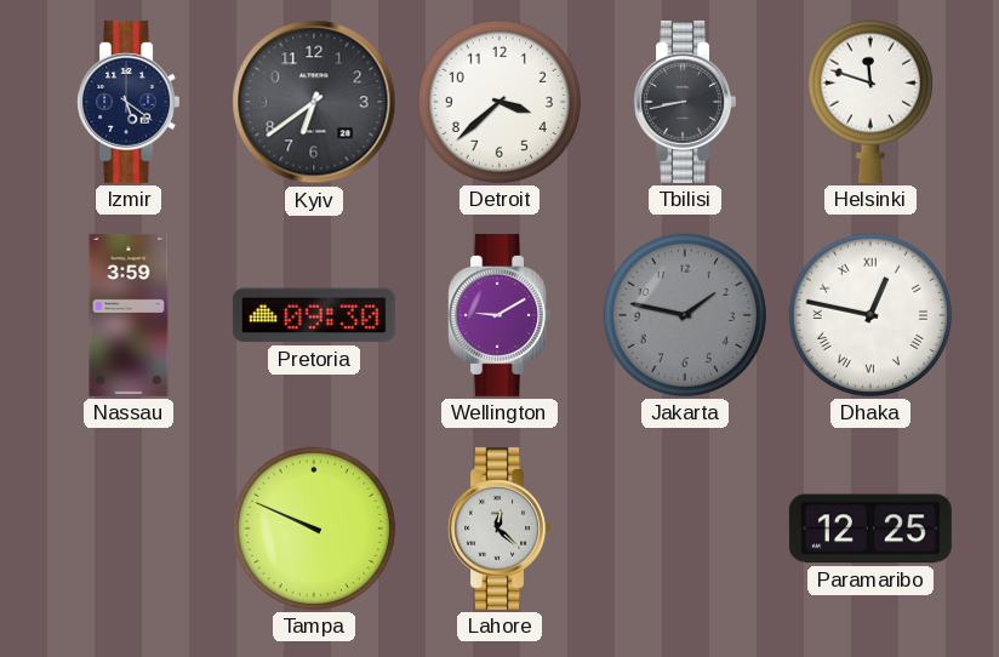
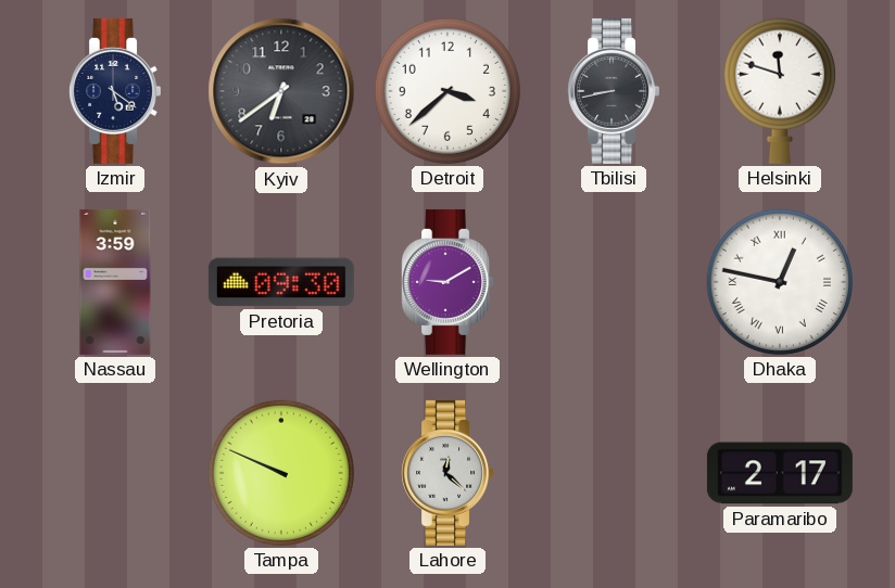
Jakarta: 1:47 -> none (685, 315)
Paramaribo: 12:25 -> 2:17 (780, 473)
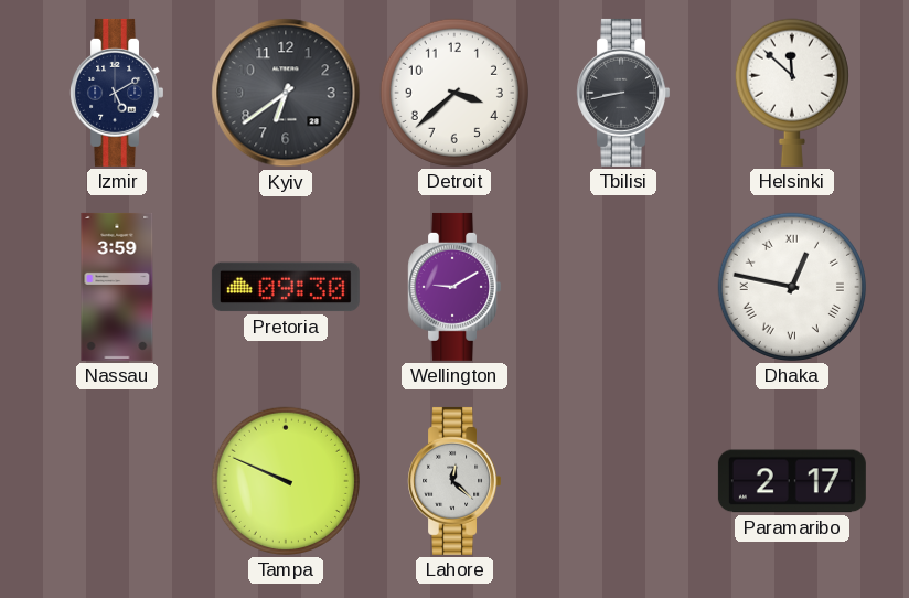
Izmir: 5:21 -> 5:10 (116, 93)
Helsinki: 11:48 -> 11:52 (792, 93)
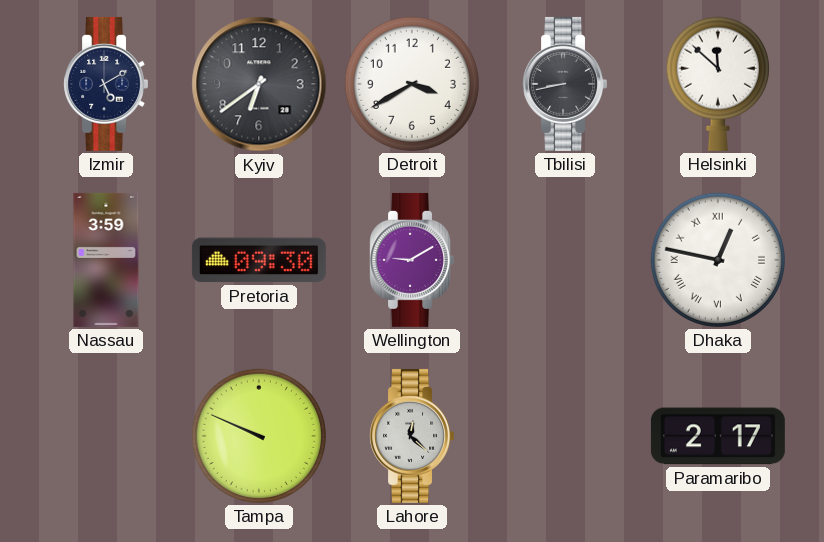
Detroit: 3:38 -> 3:40 (412, 84)
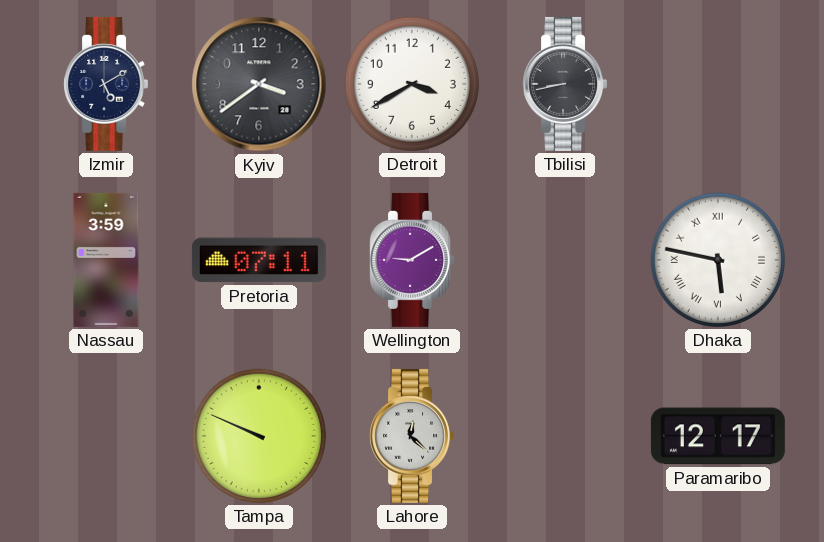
Kyiv: 6:39 -> 3:39 (259, 84)
Helsinki: 11:52 -> none (718, 84)
Pretoria: 09:30 -> 07:11 (259, 260)
Dhaka: 12:47 -> 5:47 (718, 260)
Paramaribo: 2:17 -> 12:17 (718, 436)
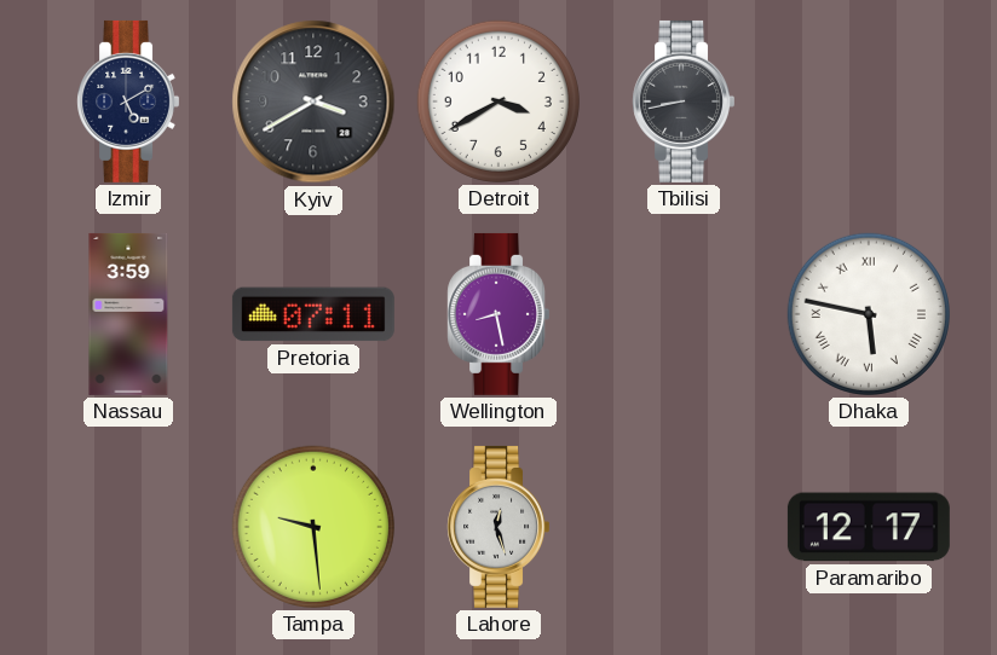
Kyiv: 3:39 -> 3:40 (313, 102)
Wellington: 9:10 -> 8:28 (497, 314)
Tampa: 9:49 -> 9:29 (313, 527)
Lahore: 12:22 -> 12:27 (497, 527)
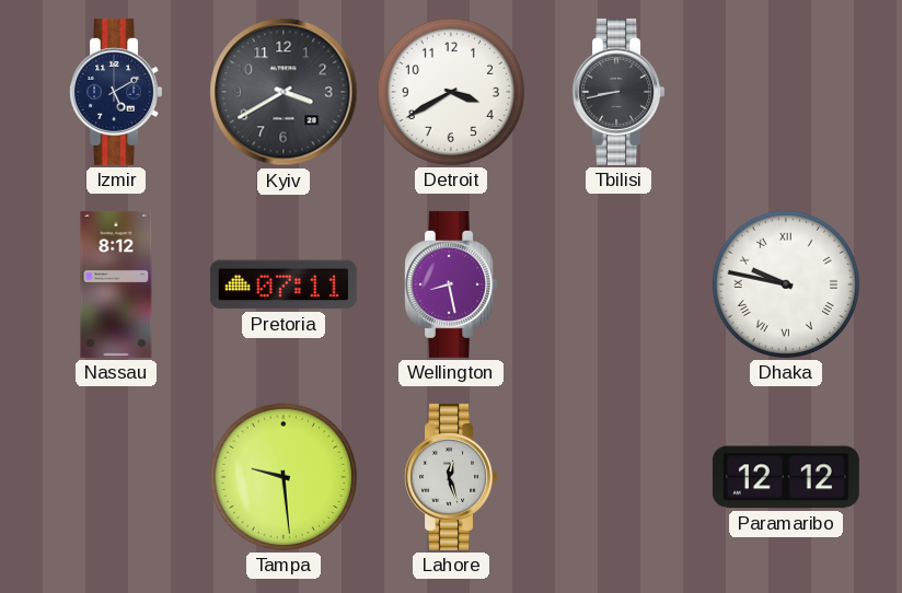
Nassau: 3:59 -> 8:12 (116, 284)
Dhaka: 5:47 -> 9:47 (786, 284)
Paramaribo: 12:17 -> 12:12 (786, 477)
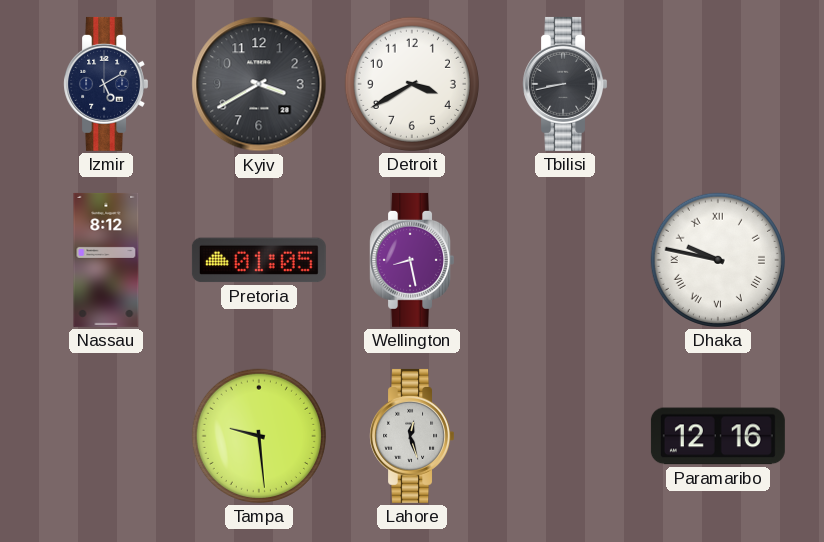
Pretoria: 07:11 -> 01:05 (259, 260)
Paramaribo: 12:12 -> 12:16 (718, 436)
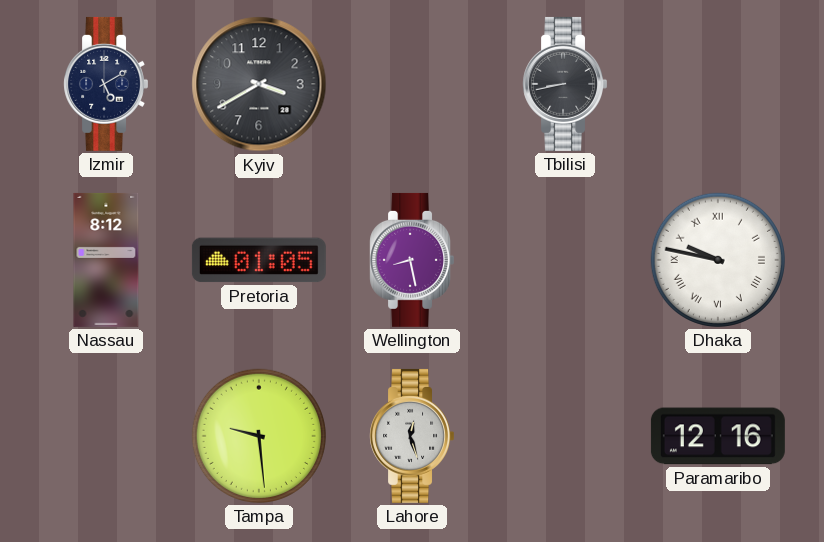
Detroit: 3:40 -> none (412, 84)
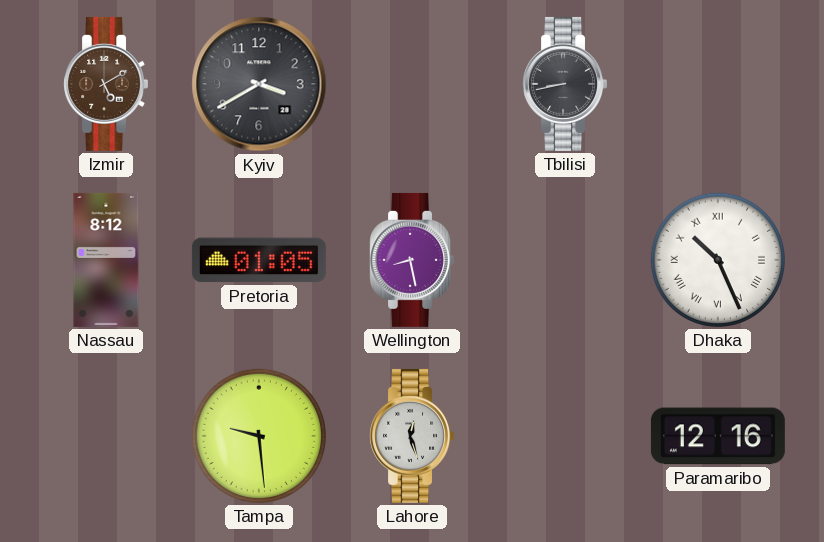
Izmir dial: navy -> brown (105, 84)
Dhaka: 9:47 -> 10:26 (718, 260)
